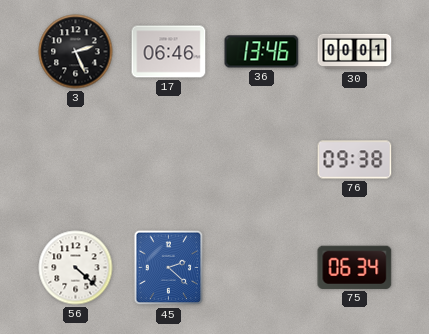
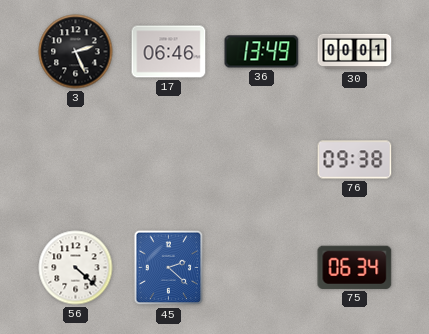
36: 13:46 -> 13:49 (262, 52)
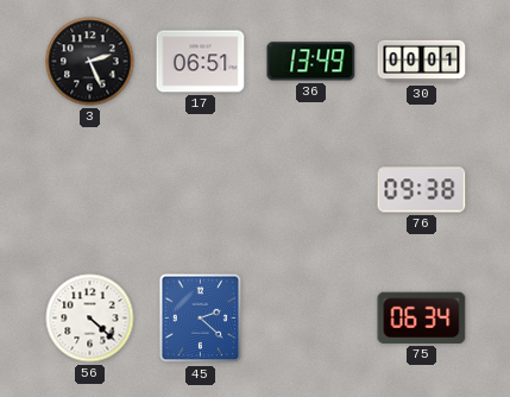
17: 06:46 -> 06:51 (201, 62)
